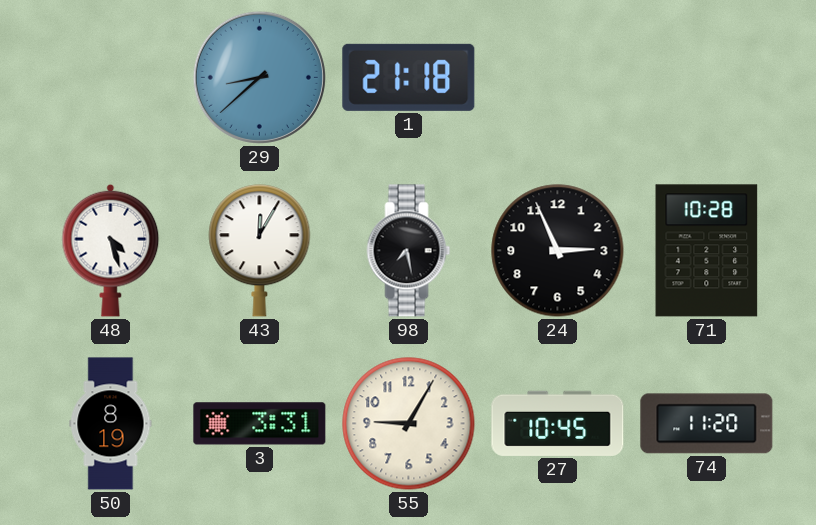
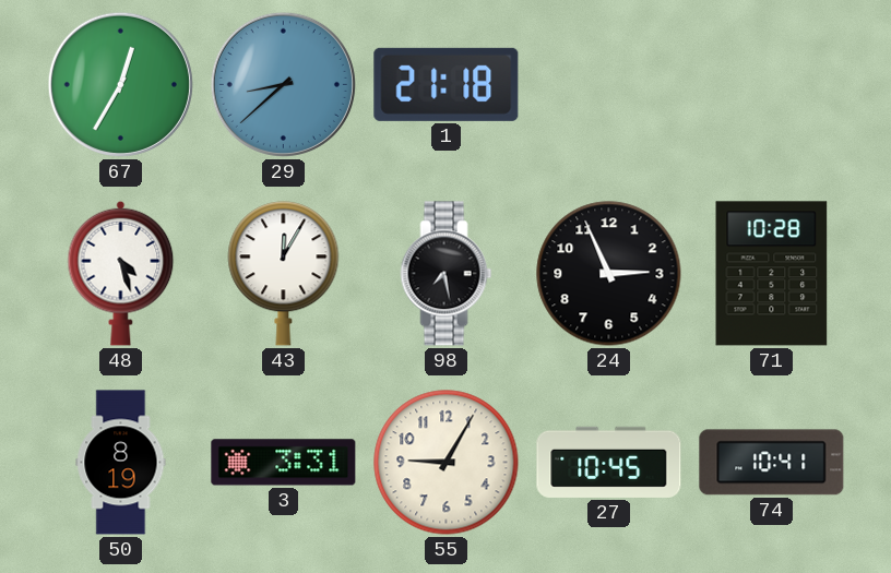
67: none -> 12:35 (120, 84)
74: 11:20 -> 10:41 (772, 463)
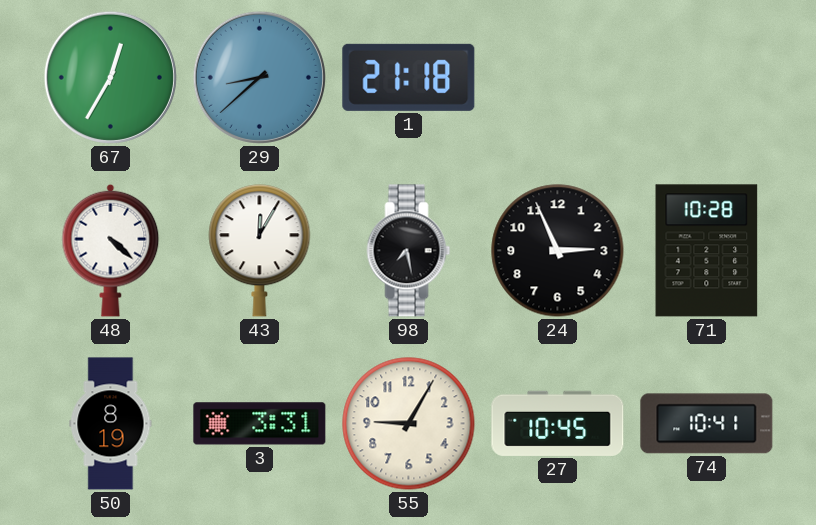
48: 4:27 -> 4:22 (111, 250)
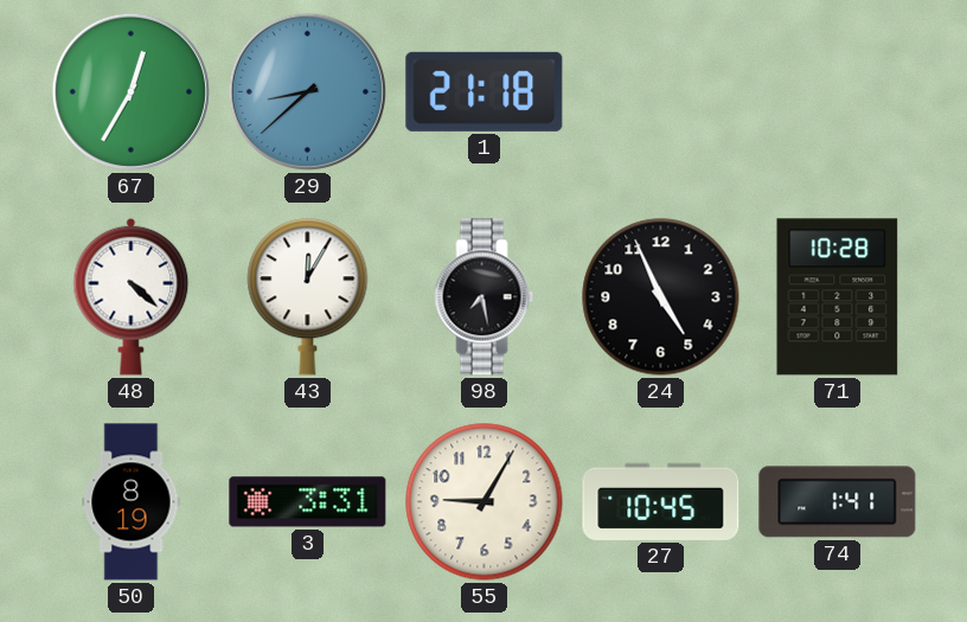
24: 2:56 -> 4:56 (661, 297)
74: 10:41 -> 1:41 (838, 502)
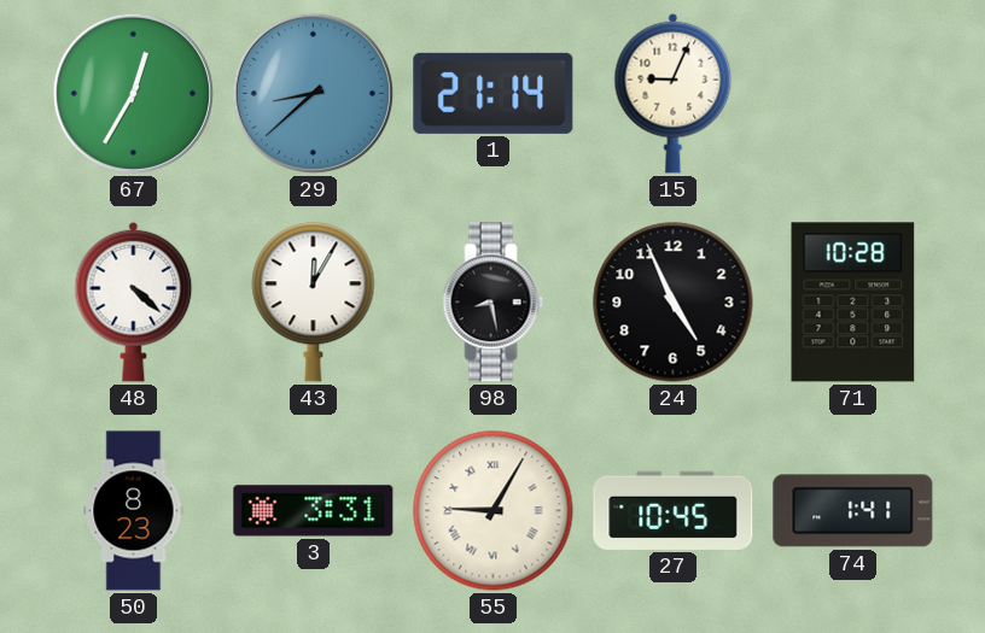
1: 21:18 -> 21:14 (494, 93)
15: none -> 9:04 (674, 93)
98: 7:28 -> 8:28 (494, 303)
50: 8:19 -> 8:23 (134, 511)
55 numerals: Arabic -> Roman (494, 511)
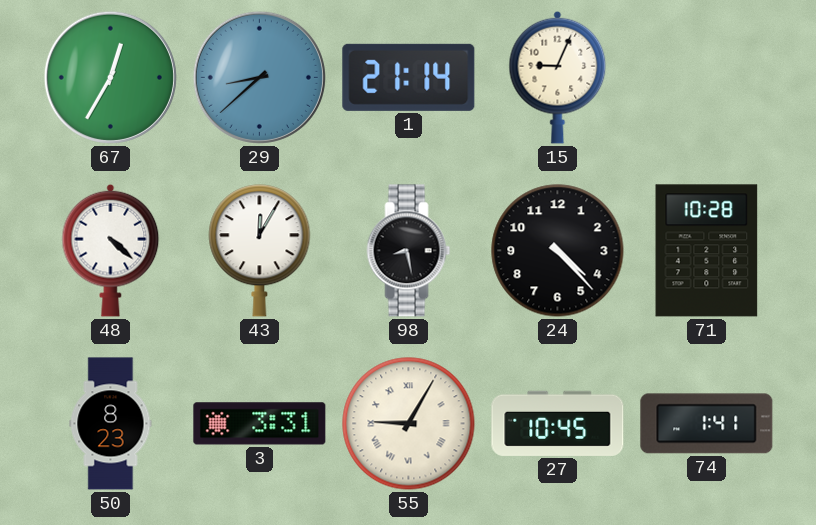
24: 4:56 -> 4:23 (558, 251)
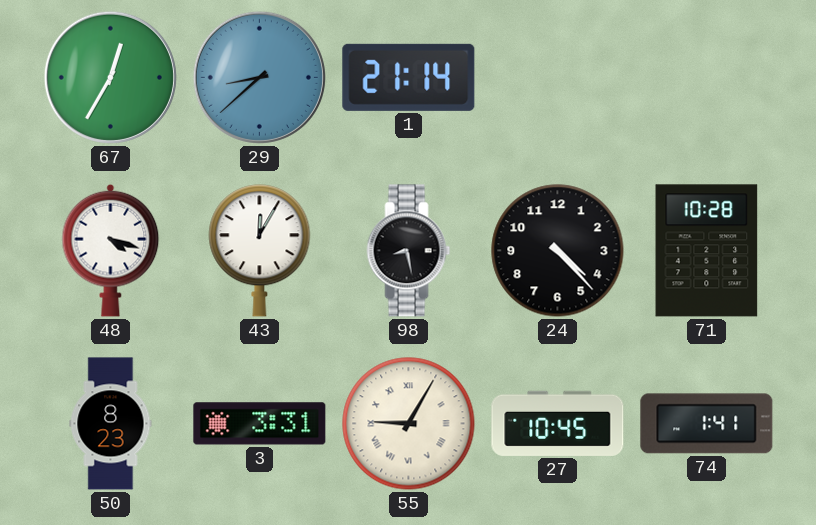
15: 9:04 -> none (558, 77)
48: 4:22 -> 4:18 (111, 250)
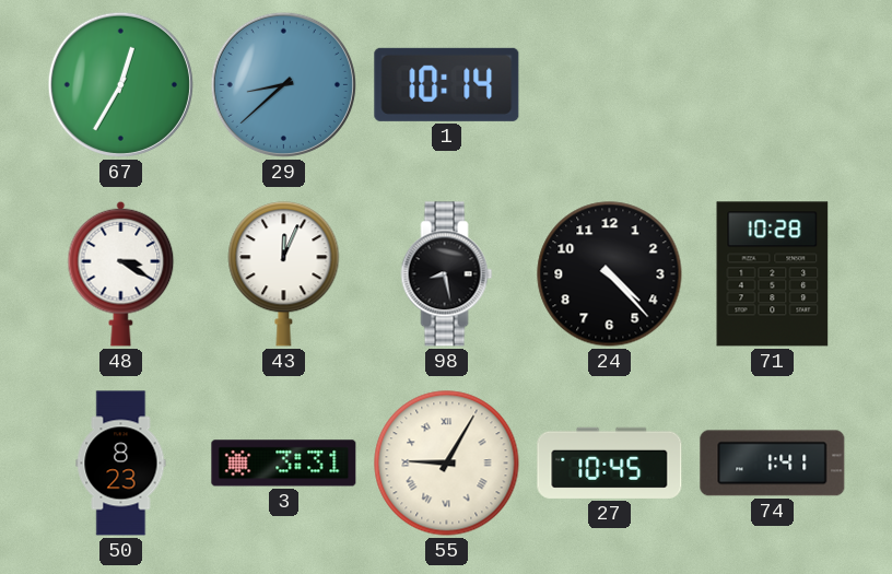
1: 21:14 -> 10:14 (447, 84)
48: 4:18 -> 3:20 (121, 273)
43: 12:05 -> 12:04 (284, 274)
